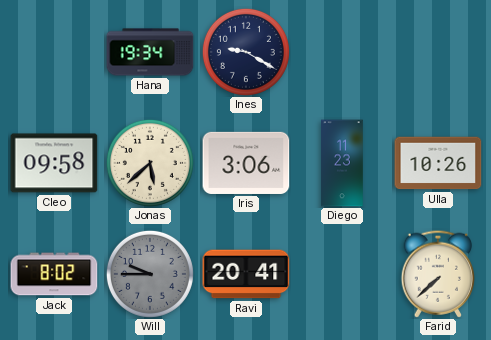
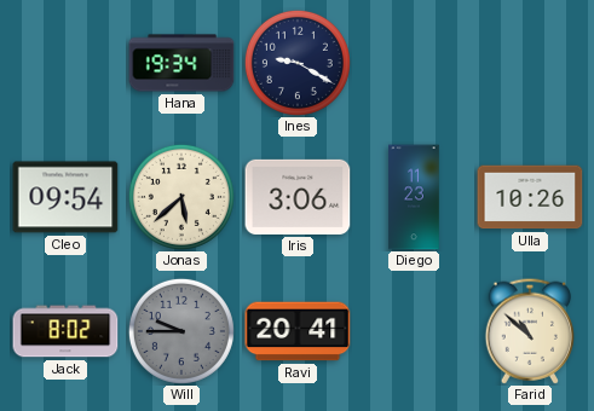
Cleo: 09:58 -> 09:54 (65, 197)
Farid: 7:38 -> 10:52 (529, 331)
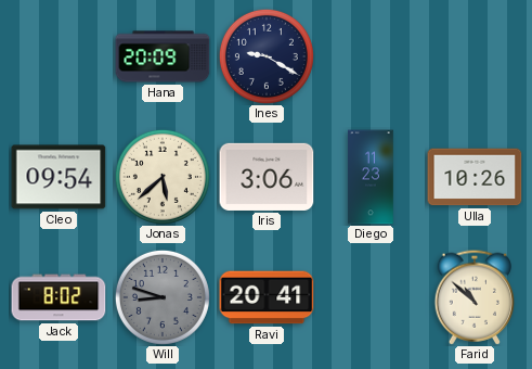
Hana: 19:34 -> 20:09 (163, 56)
Will: 9:45 -> 8:48 (163, 297)
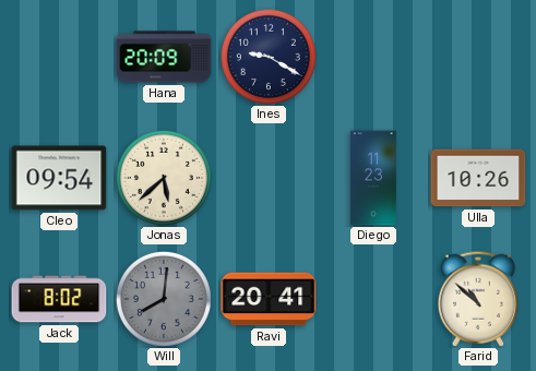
Iris: 3:06 -> none (267, 177)
Will: 8:48 -> 8:01 (164, 299)
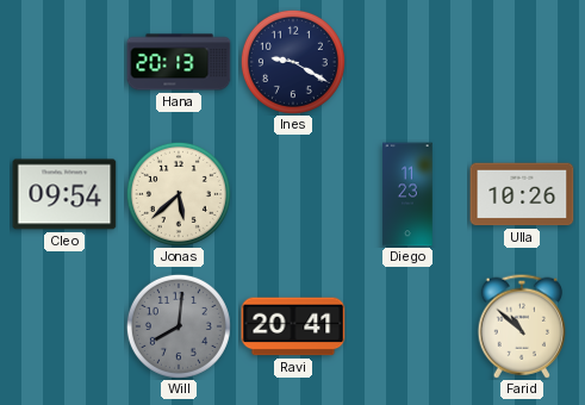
Hana: 20:09 -> 20:13 (179, 62)
Jack: 8:02 -> none (59, 299)
